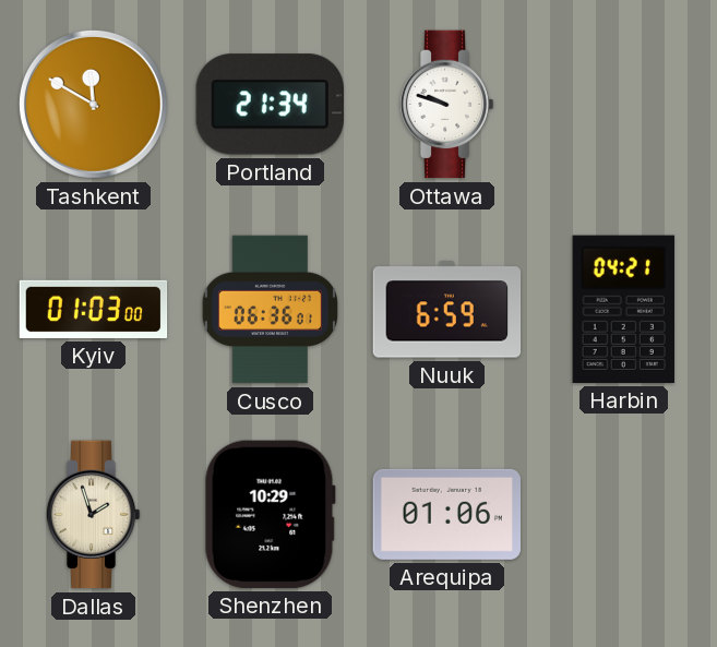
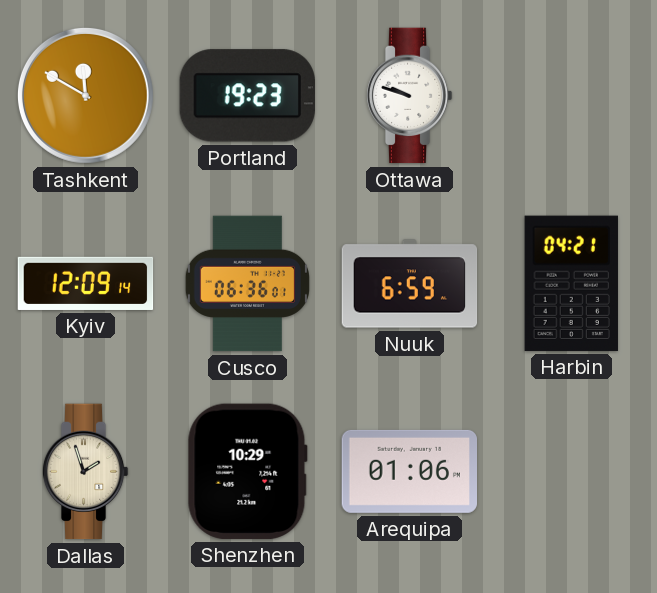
Portland: 21:34 -> 19:23 (247, 96)
Kyiv: 01:03 -> 12:09 (86, 283)
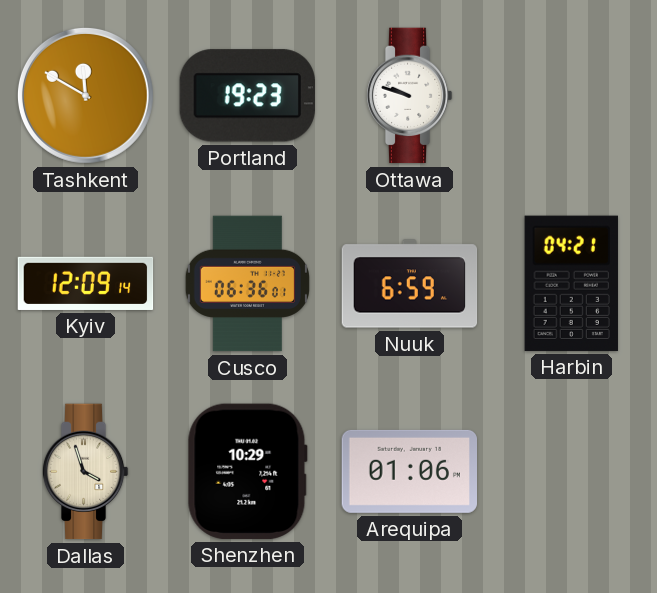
Dallas: 1:57 -> 3:57 (85, 472)
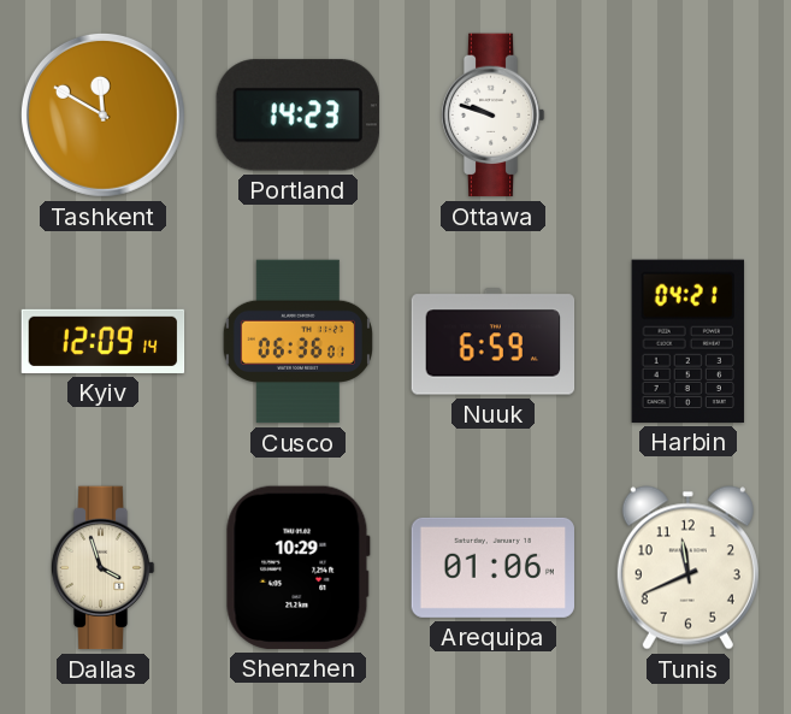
Portland: 19:23 -> 14:23 (297, 116)
Tunis: none -> 11:41 (687, 568)
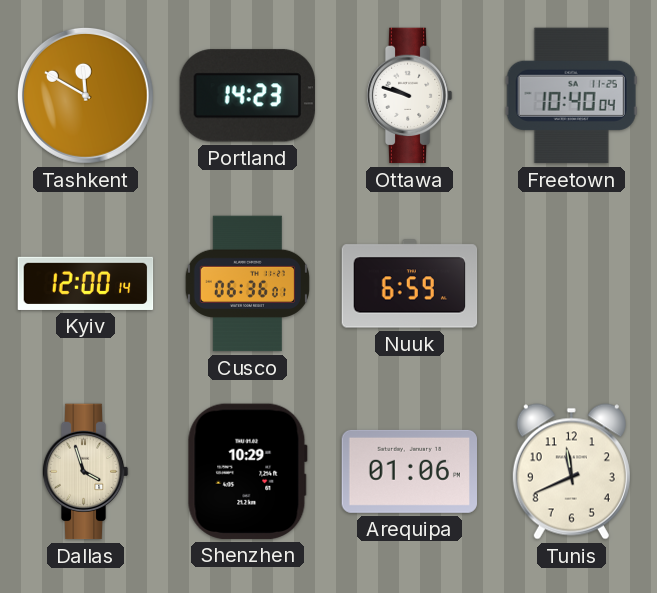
Freetown: none -> 10:40 (571, 96)
Kyiv: 12:09 -> 12:00 (86, 283)
Harbin: 04:21 -> none (687, 341)
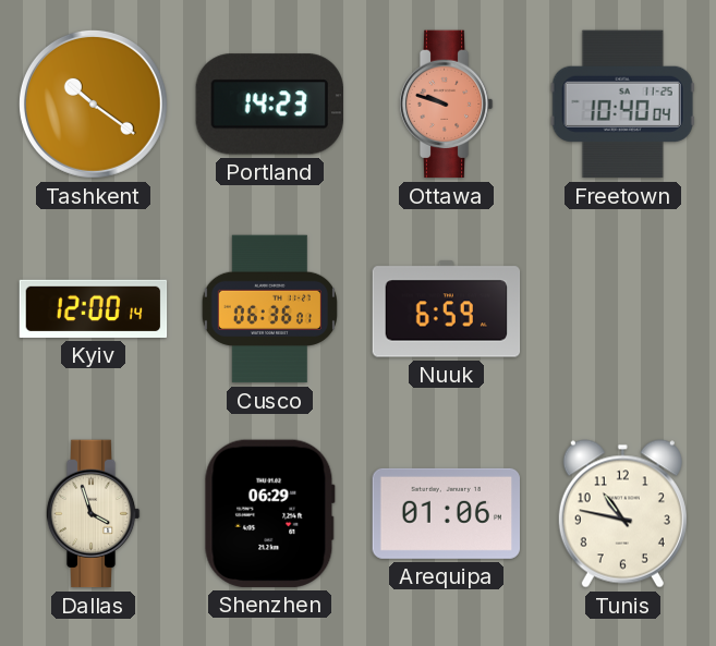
Tashkent: 11:50 -> 10:21 (93, 103)
Ottawa dial: white -> salmon (446, 105)
Shenzhen: 10:29 -> 06:29 (269, 513)
Tunis: 11:41 -> 10:47 (622, 514)
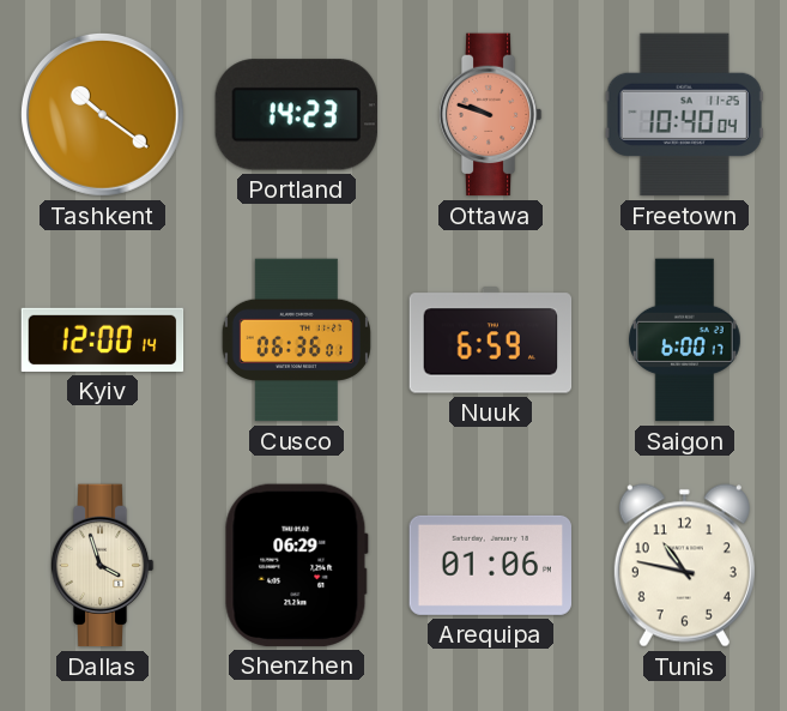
Saigon: none -> 6:00 (685, 341)
